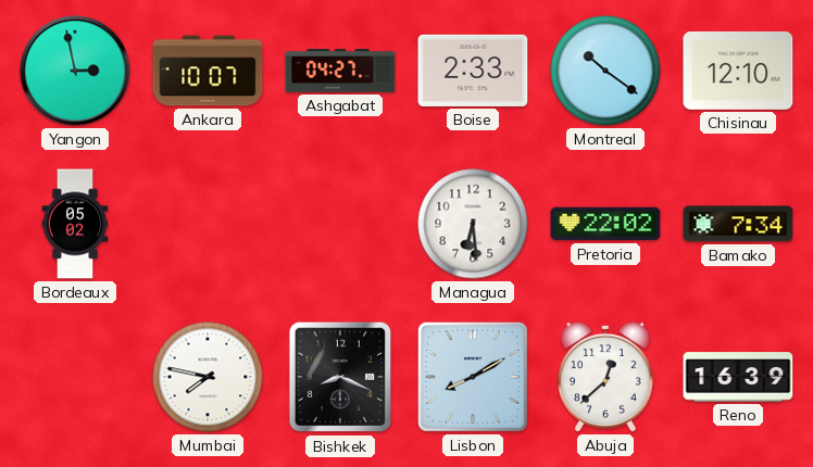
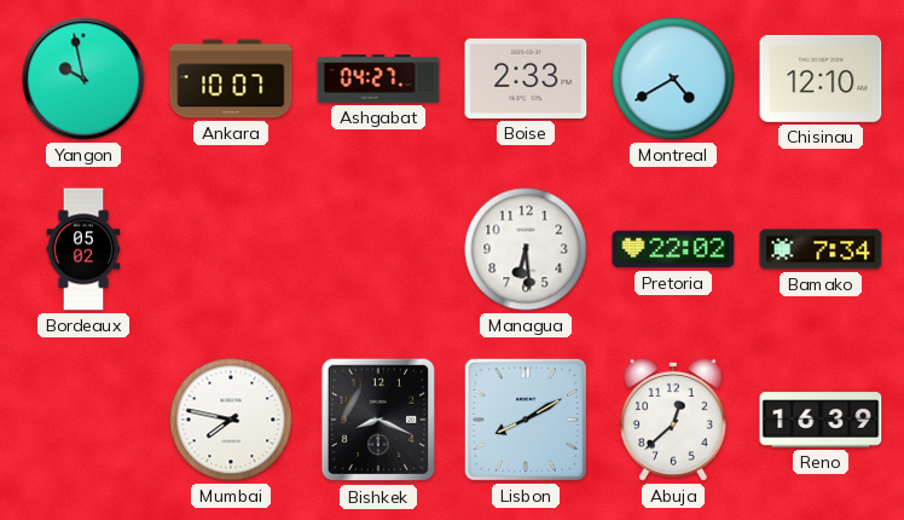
Yangon: 2:58 -> 9:58 (83, 79)
Montreal: 10:21 -> 4:40 (673, 79)
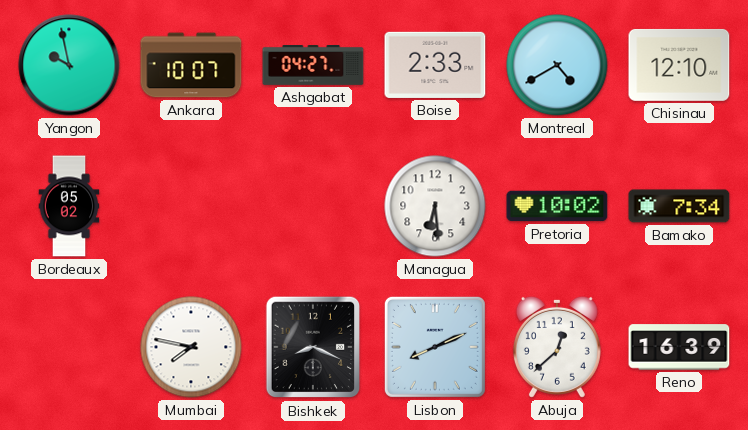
Pretoria: 22:02 -> 10:02 (557, 206)
Lisbon: 8:10 -> 8:11 (435, 347)
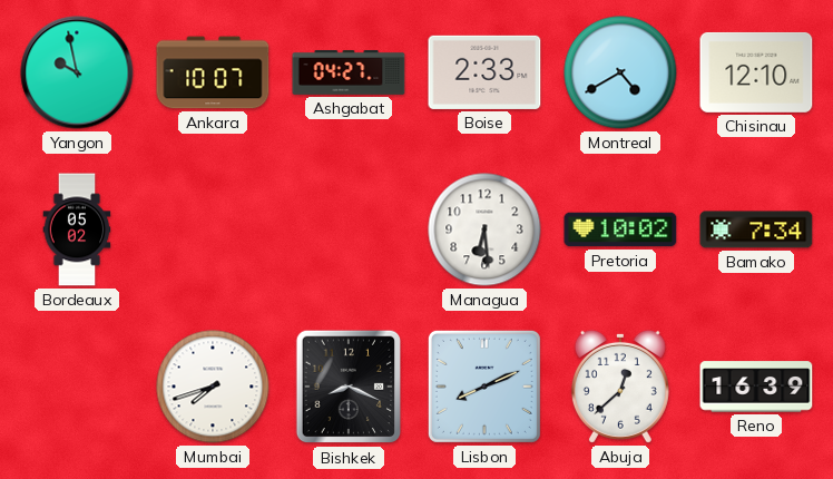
Mumbai: 7:47 -> 7:42 (213, 387)
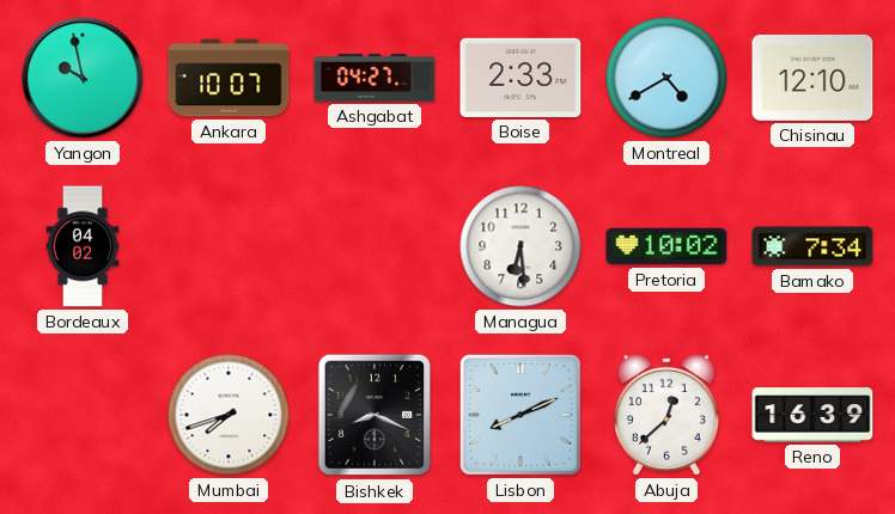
Bordeaux: 05:02 -> 04:02 (83, 246)
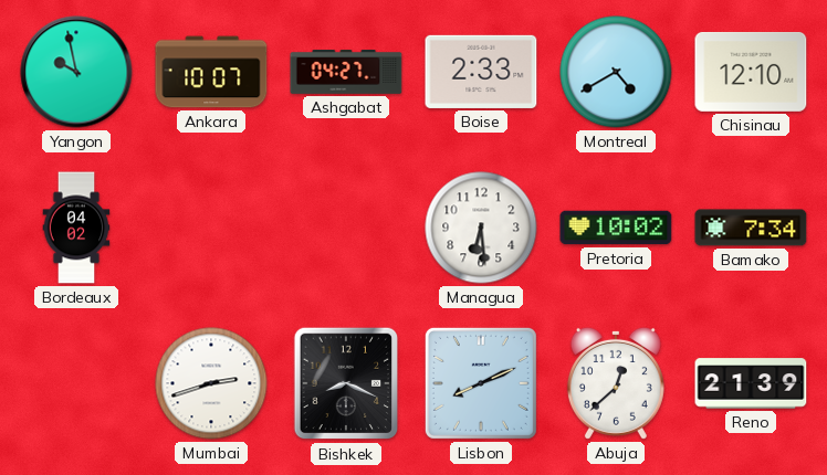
Mumbai: 7:42 -> 2:42 (211, 383)
Reno: 16:39 -> 21:39 (751, 383)
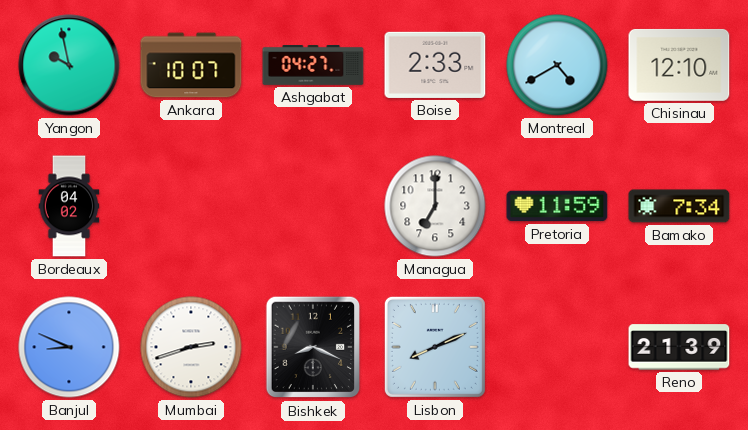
Managua: 6:29 -> 7:00 (435, 206)
Pretoria: 10:02 -> 11:59 (557, 206)
Banjul: none -> 8:49 (69, 347)
Abuja: 12:38 -> none (616, 383)
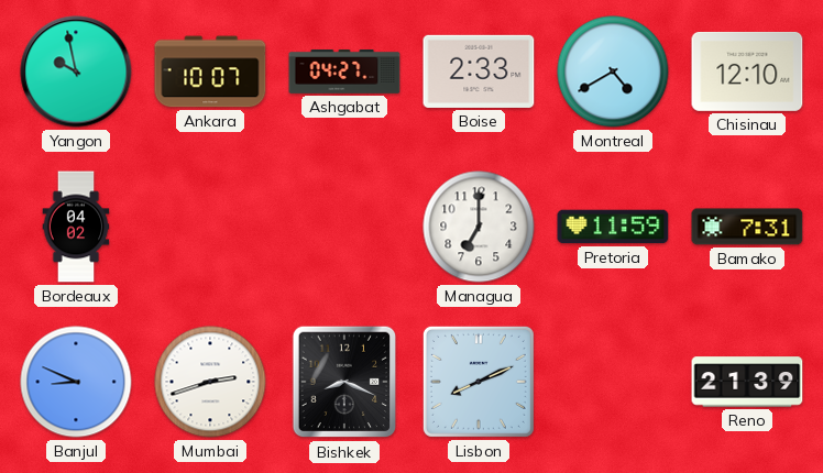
Bamako: 7:34 -> 7:31 (747, 227)
